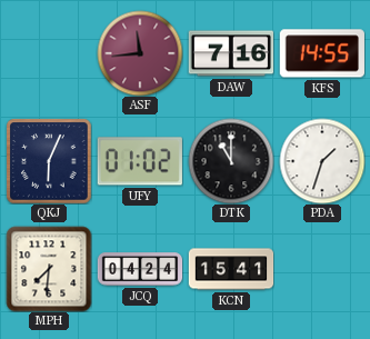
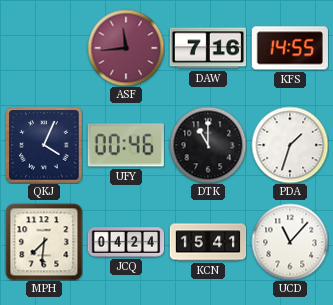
QKJ: 6:04 -> 4:04 (44, 145)
UFY: 01:02 -> 00:46 (126, 145)
UCD: none -> 11:07 (290, 242)
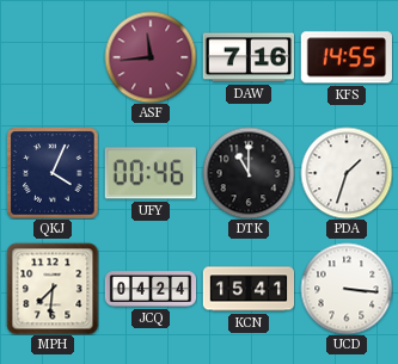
UCD: 11:07 -> 3:16 (347, 289)
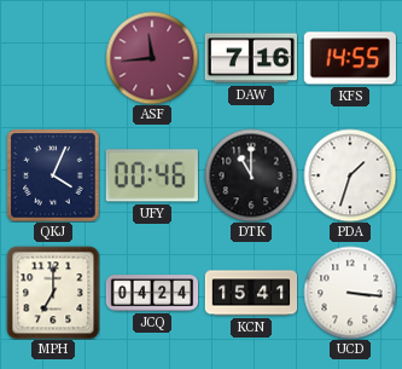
MPH: 7:31 -> 7:00 (53, 293)
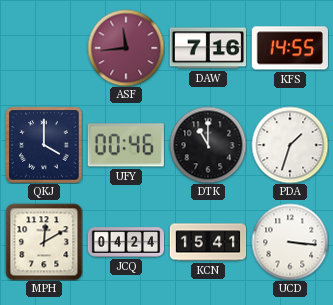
QKJ: 4:04 -> 4:00 (44, 145)
MPH: 7:00 -> 12:10 (44, 242)
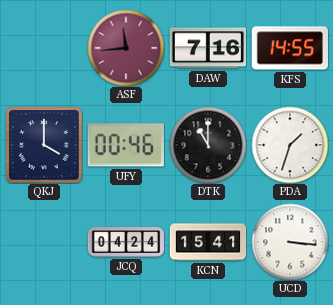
MPH: 12:10 -> none (44, 242)
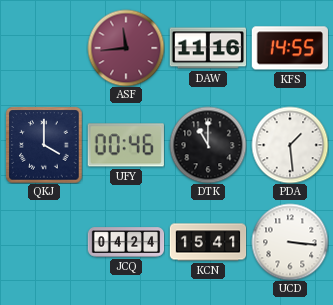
DAW: 7:16 -> 11:16 (207, 48)
PDA: 1:33 -> 1:29 (290, 145)
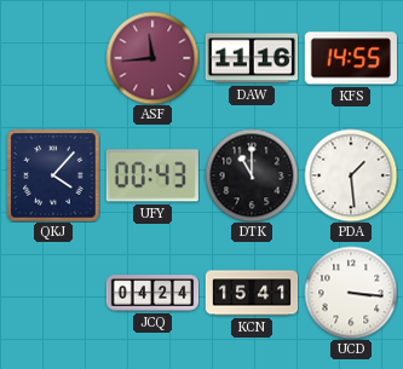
QKJ: 4:00 -> 4:07 (53, 175)
UFY: 00:46 -> 00:43 (152, 175)
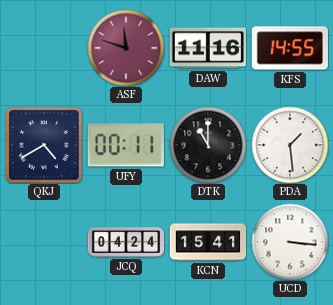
ASF: 11:44 -> 11:48 (126, 48)
QKJ: 4:07 -> 4:40 (44, 145)
UFY: 00:43 -> 00:11 (126, 145)
